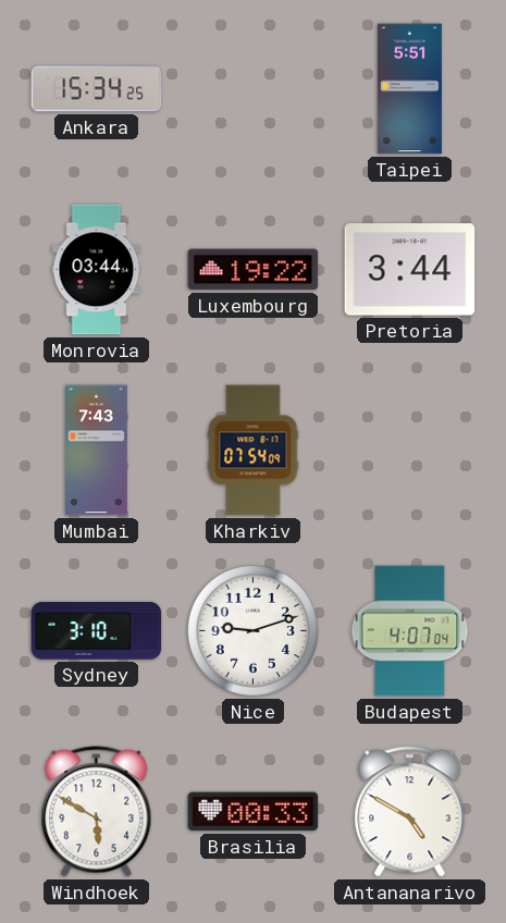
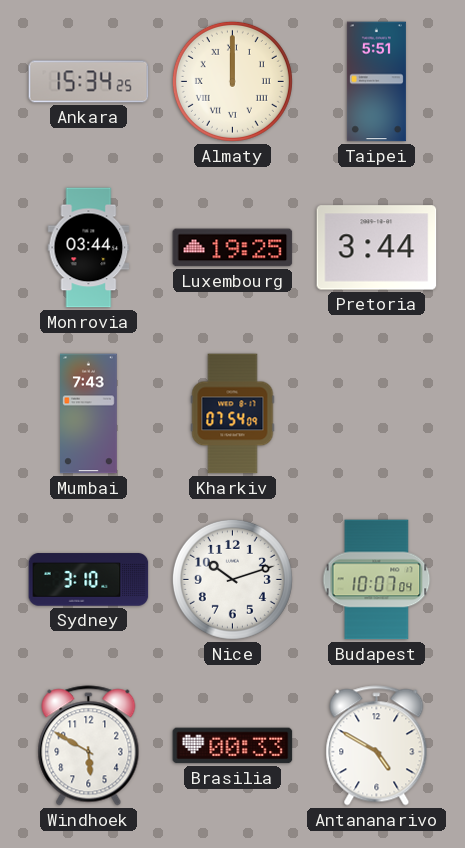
Almaty: none -> 12:00 (232, 81)
Luxembourg: 19:22 -> 19:25 (233, 248)
Nice: 9:12 -> 10:12 (232, 579)
Budapest: 4:07 -> 10:07 (377, 580)
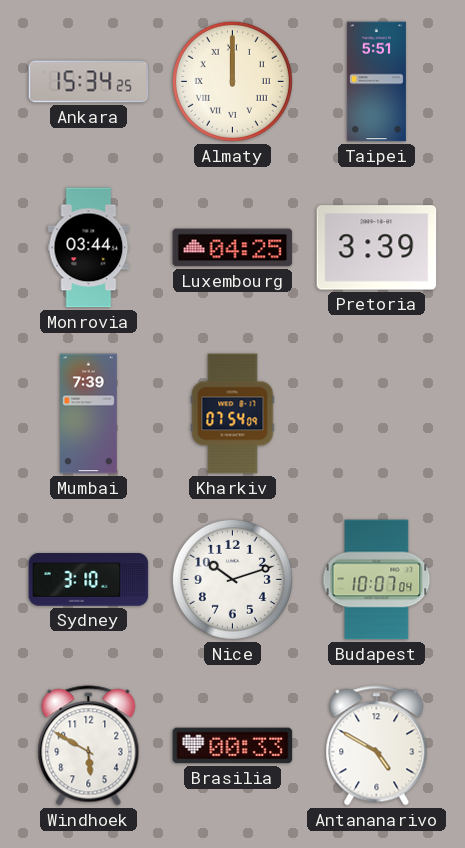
Luxembourg: 19:25 -> 04:25 (233, 248)
Pretoria: 3:44 -> 3:39 (377, 248)
Mumbai: 7:43 -> 7:39 (89, 414)
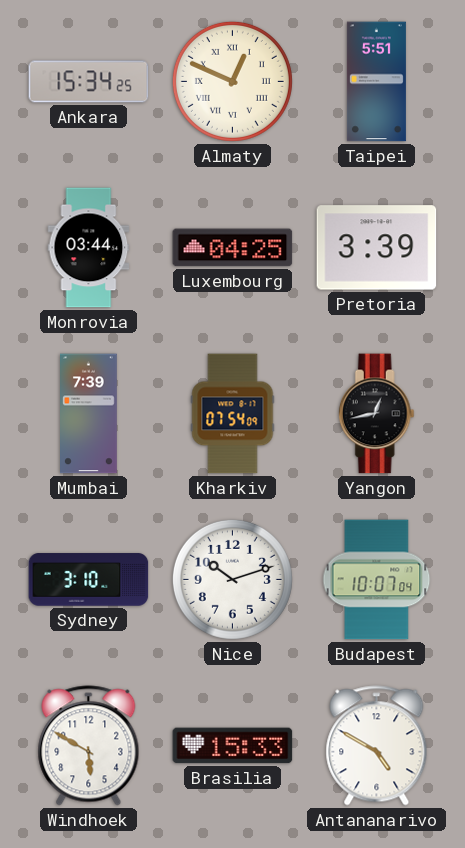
Almaty: 12:00 -> 12:49 (232, 81)
Yangon: none -> 12:43 (376, 414)
Brasilia: 00:33 -> 15:33 (233, 746)
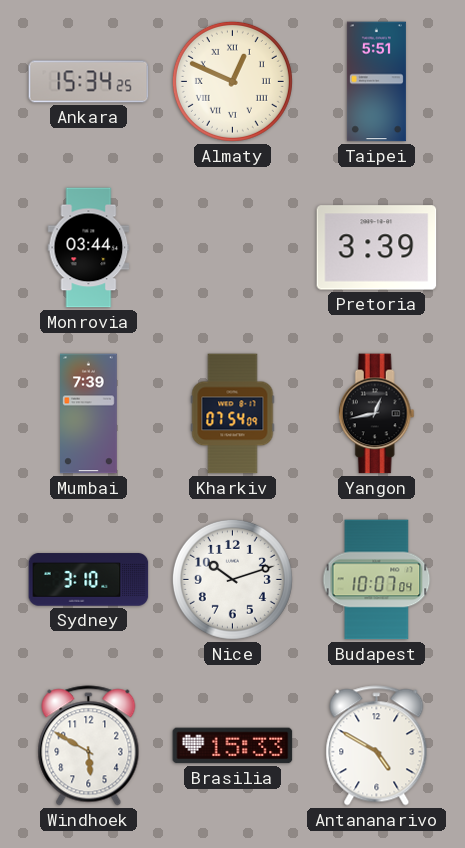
Luxembourg: 04:25 -> none (233, 248)
